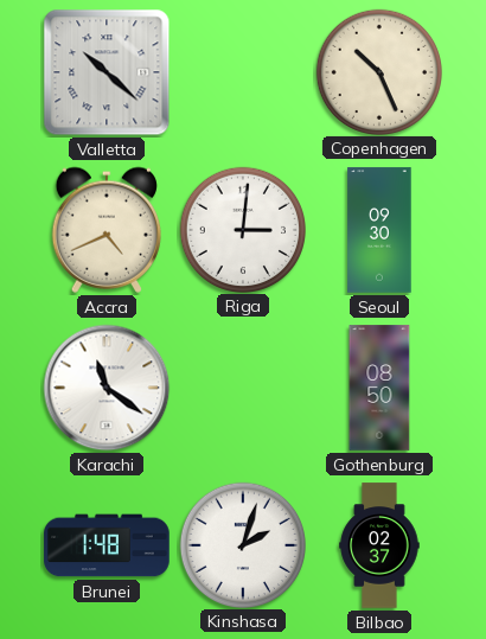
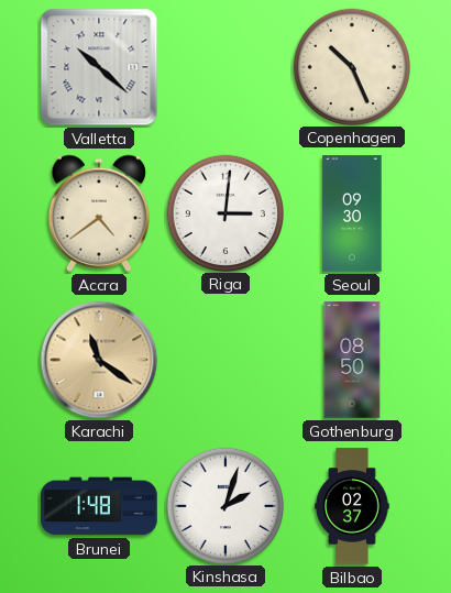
Accra: 4:41 -> 4:39 (98, 213)
Karachi dial: white -> champagne (99, 360)
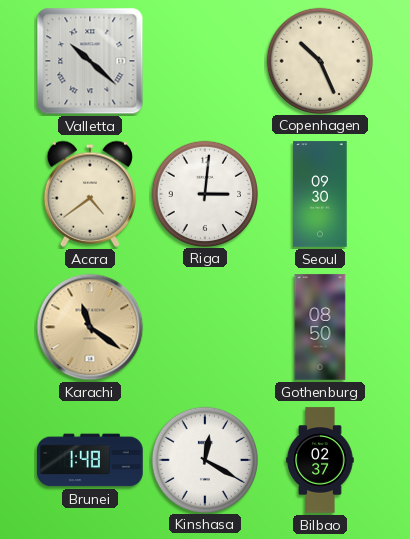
Kinshasa: 2:03 -> 12:20 (204, 459)
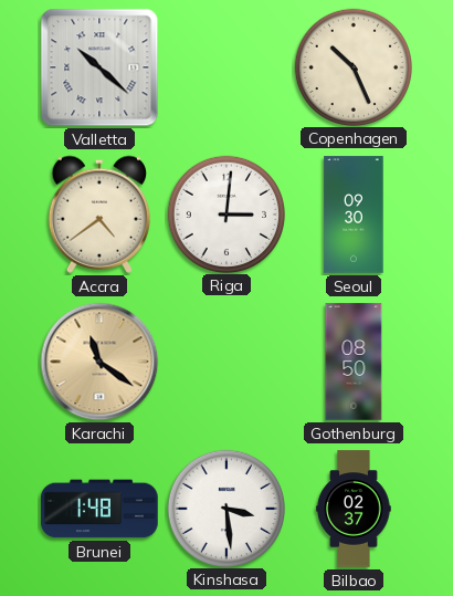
Kinshasa: 12:20 -> 3:29 (225, 508)
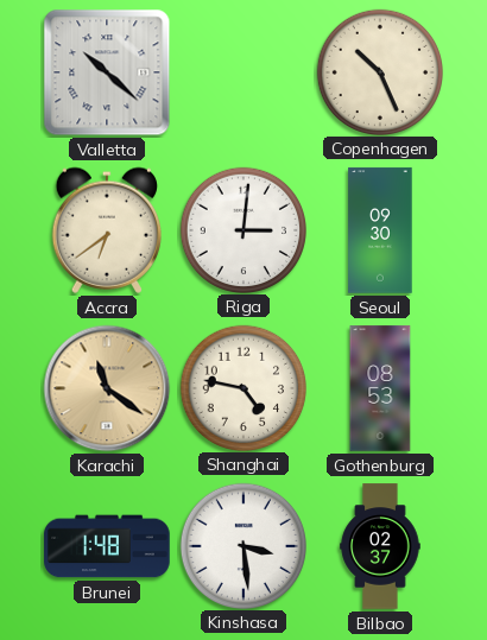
Accra: 4:39 -> 6:39 (106, 230)
Shanghai: none -> 4:47 (242, 387)
Gothenburg: 08:50 -> 08:53 (380, 388)
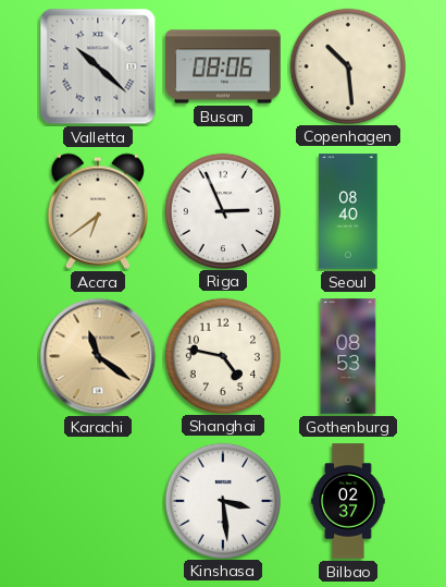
Busan: none -> 08:06 (223, 66)
Copenhagen: 10:26 -> 10:29 (347, 65)
Riga: 3:01 -> 2:56 (222, 210)
Seoul: 09:30 -> 08:40 (348, 211)
Brunei: 1:48 -> none (107, 546)
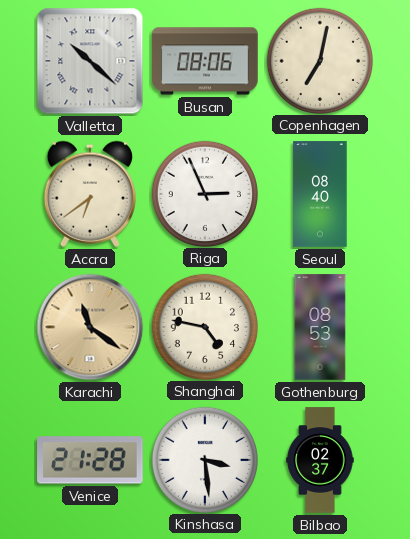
Copenhagen: 10:29 -> 7:02 (319, 60)
Venice: none -> 21:28 (90, 460)
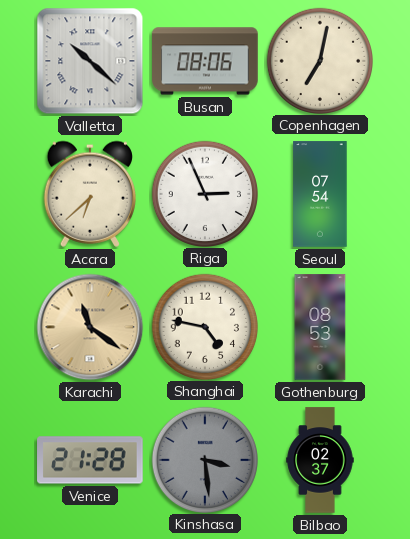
Accra: 6:39 -> 6:38 (89, 194)
Seoul: 08:40 -> 07:54 (320, 194)
Kinshasa dial: white -> grey (204, 459)
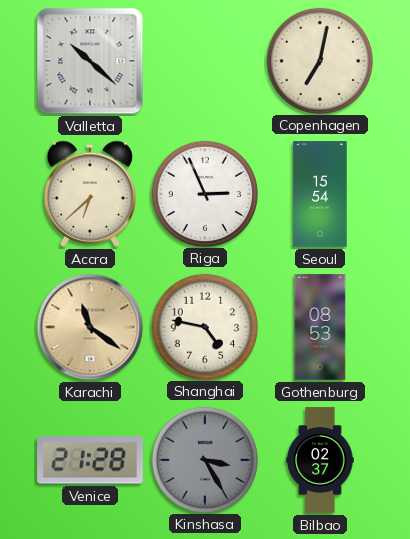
Busan: 08:06 -> none (205, 61)
Seoul: 07:54 -> 15:54 (320, 194)
Kinshasa: 3:29 -> 3:25 (204, 459)
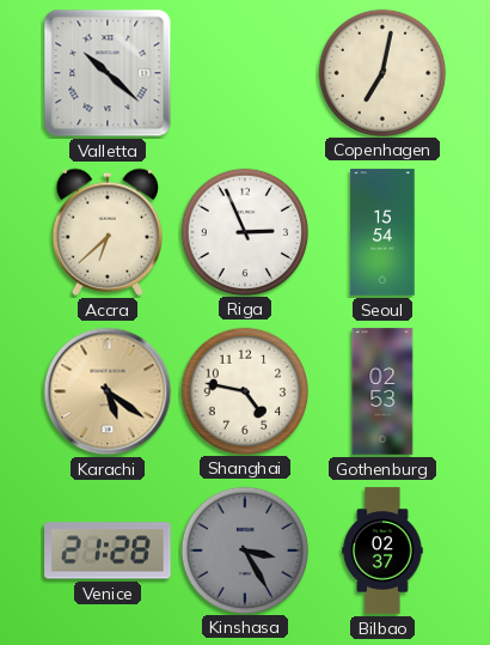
Karachi: 11:21 -> 5:21 (108, 391)
Gothenburg: 08:53 -> 02:53 (382, 391)
